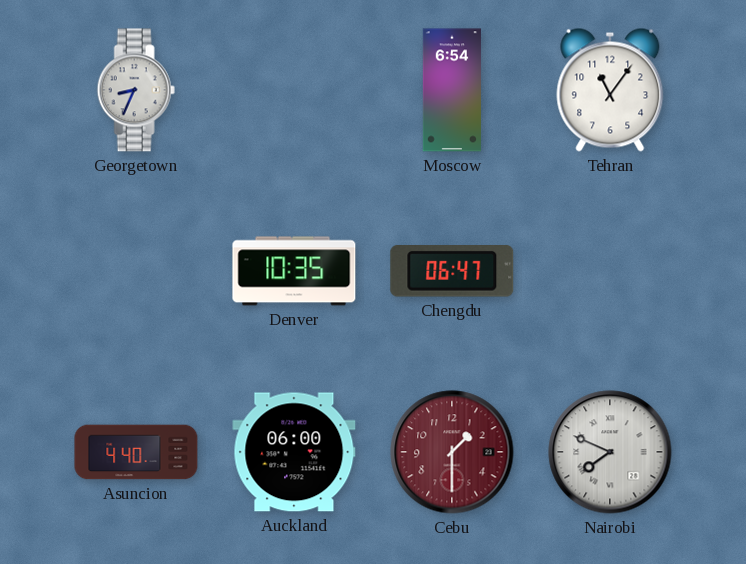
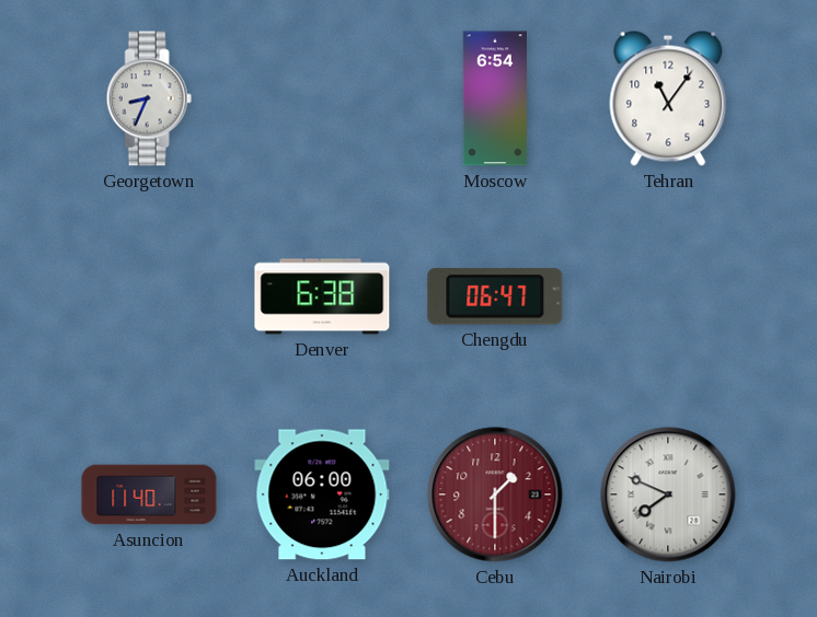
Denver: 10:35 -> 6:38 (322, 296)
Asuncion: 4:40 -> 11:40 (149, 494)
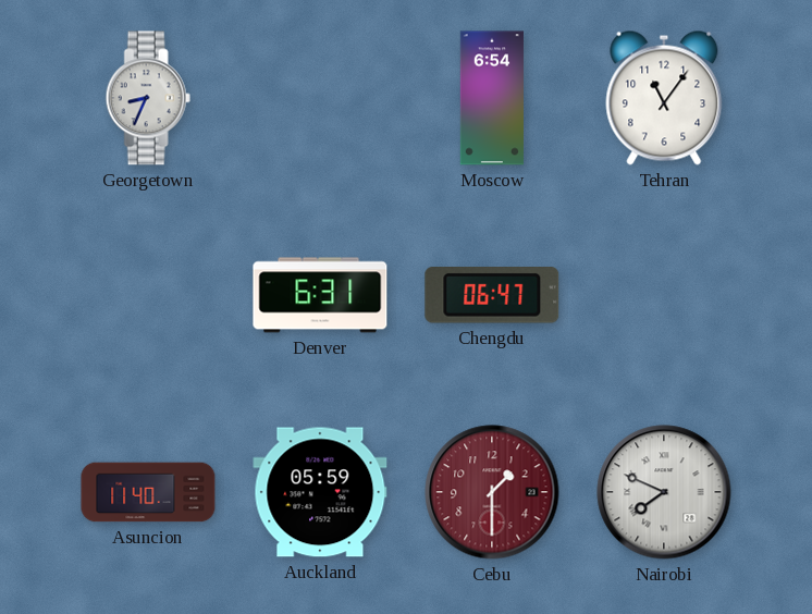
Denver: 6:38 -> 6:31 (320, 295)
Auckland: 06:00 -> 05:59 (320, 492)
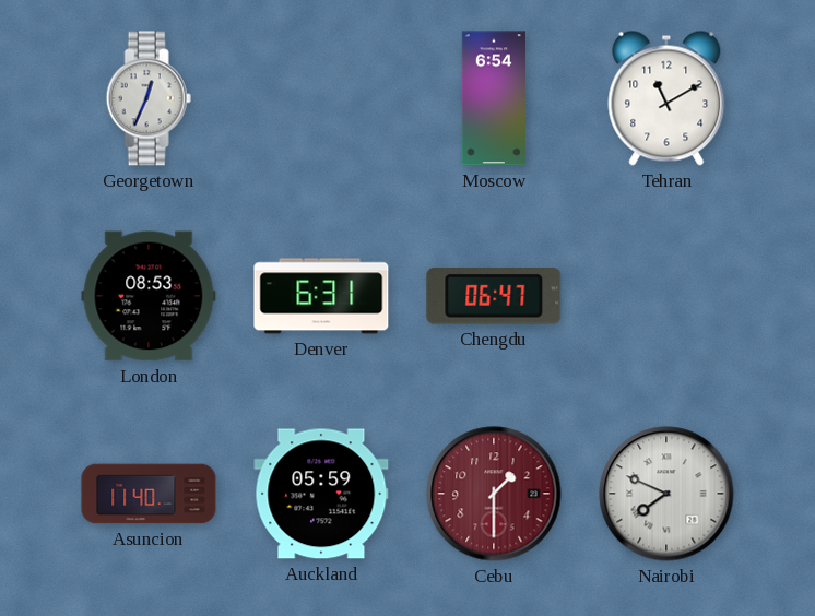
Georgetown: 8:34 -> 12:34 (149, 98)
Tehran: 11:06 -> 11:10 (666, 98)
London: none -> 08:53 (149, 296)
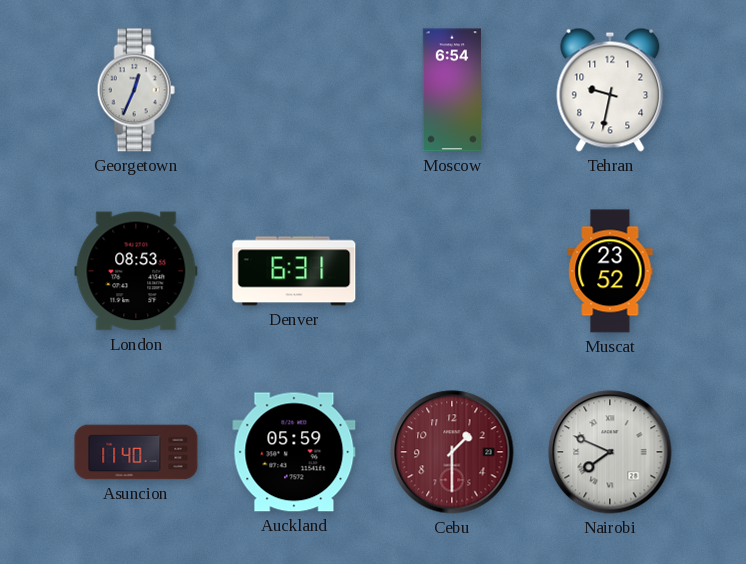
Tehran: 11:10 -> 9:32 (610, 90)
Chengdu: 06:47 -> none (494, 296)
Muscat: none -> 23:52 (610, 271)
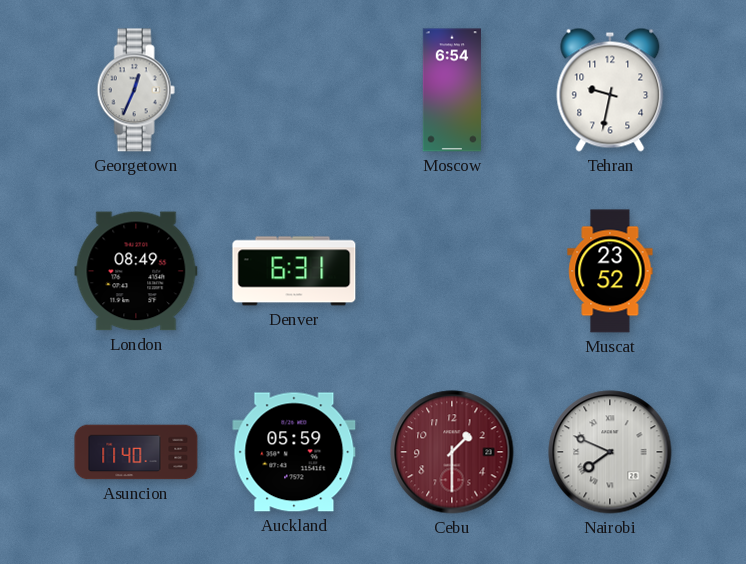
London: 08:53 -> 08:49 (136, 271)
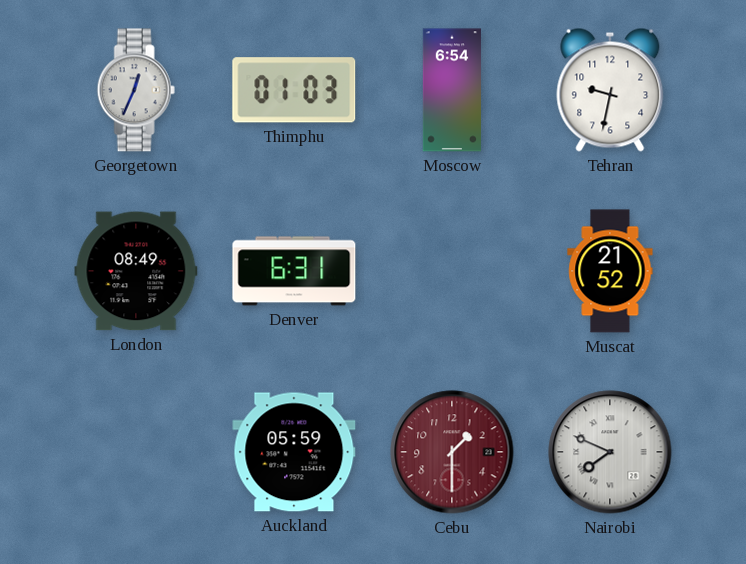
Thimphu: none -> 01:03 (294, 90)
Muscat: 23:52 -> 21:52 (610, 271)
Asuncion: 11:40 -> none (136, 452)
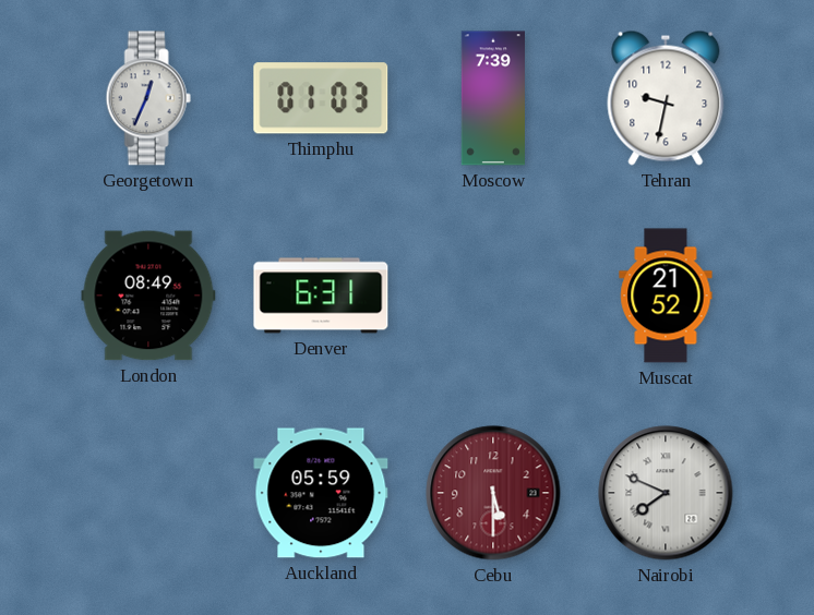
Moscow: 6:54 -> 7:39 (493, 98)
Cebu: 1:30 -> 5:30 (493, 493)
